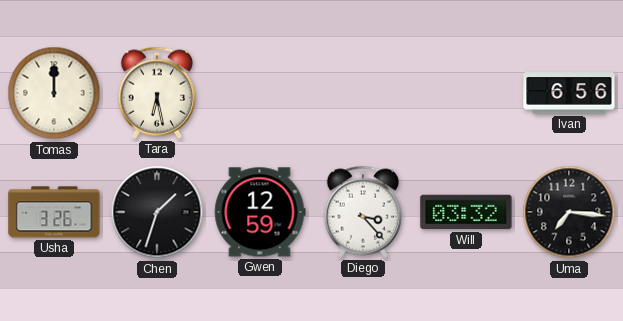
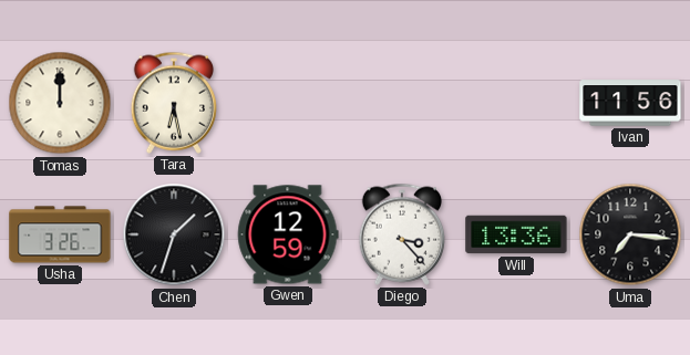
Ivan: 6:56 -> 11:56 (630, 103)
Will: 03:32 -> 13:36 (516, 234)
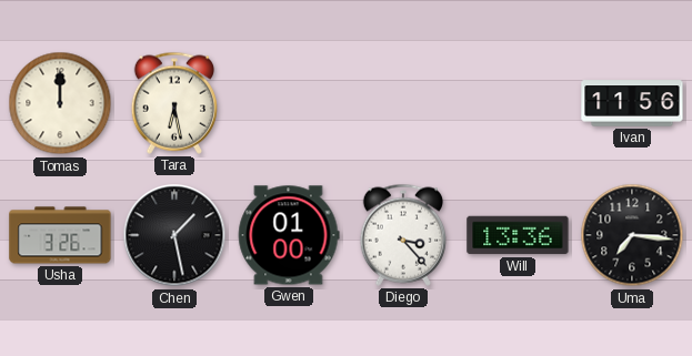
Chen: 1:33 -> 1:28 (174, 235)
Gwen: 12:59 -> 01:00 (289, 235)
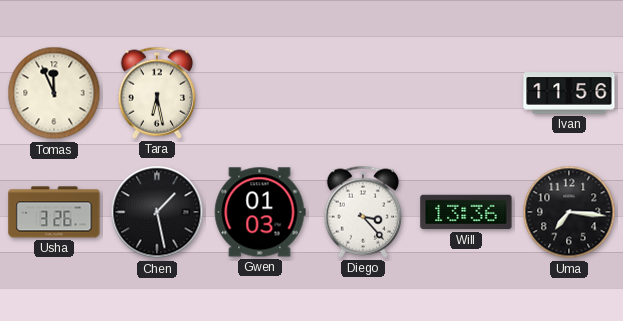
Tomas: 12:00 -> 11:56 (54, 93)
Gwen: 01:00 -> 01:03 (260, 212)
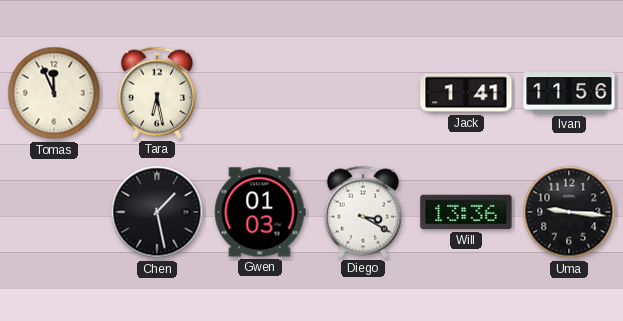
Jack: none -> 1:41 (466, 93)
Usha: 3:26 -> none (54, 212)
Diego: 3:23 -> 3:20 (362, 212)
Uma: 7:16 -> 9:16 (569, 212)
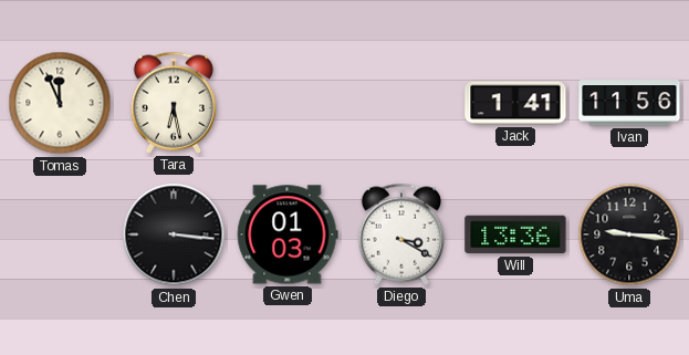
Chen: 1:28 -> 3:16 (174, 234)
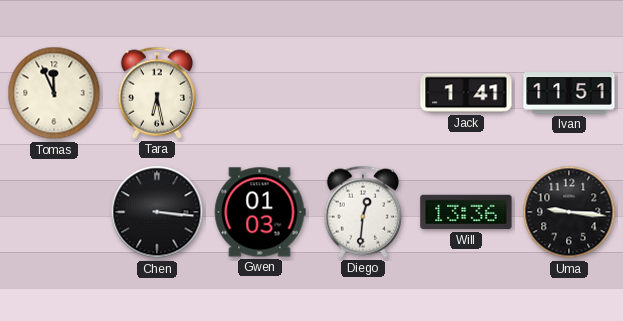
Ivan: 11:56 -> 11:51 (569, 93)
Diego: 3:20 -> 12:31 (362, 212)
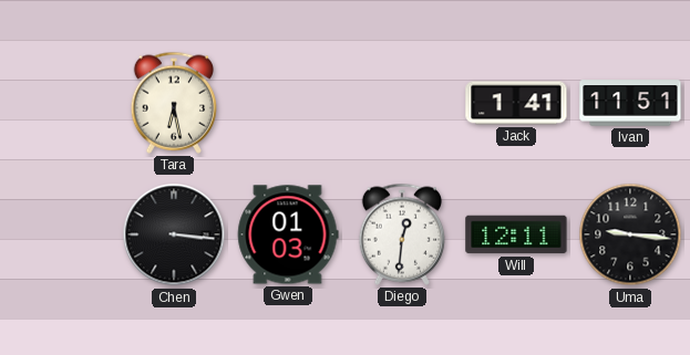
Tomas: 11:56 -> none (54, 93)
Will: 13:36 -> 12:11 (516, 234)
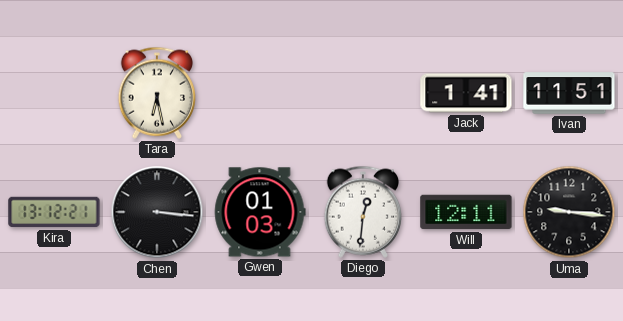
Kira: none -> 13:12 (54, 212)
